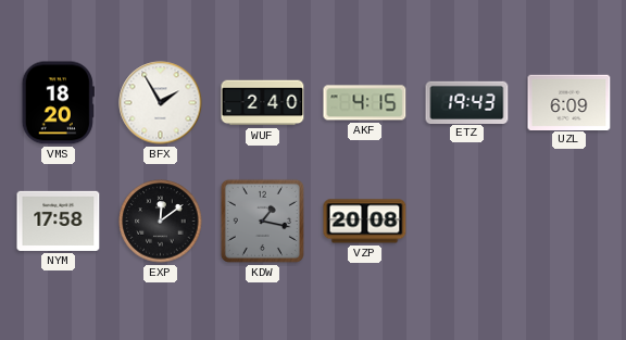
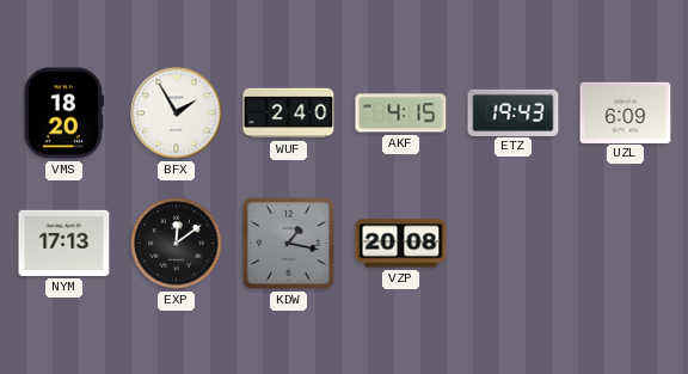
NYM: 17:58 -> 17:13 (64, 243)
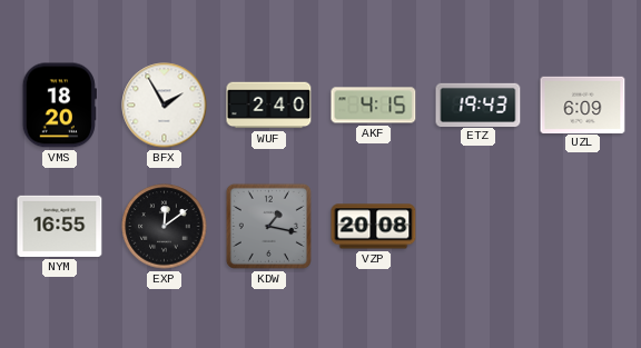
NYM: 17:13 -> 16:55 (60, 226)
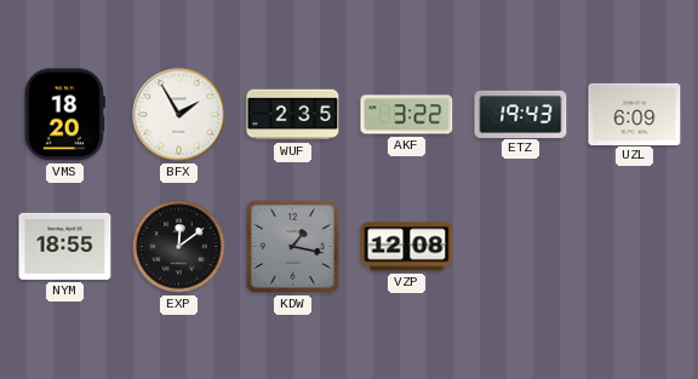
WUF: 2:40 -> 2:35 (293, 115)
AKF: 4:15 -> 3:22 (407, 115)
NYM: 16:55 -> 18:55 (65, 246)
VZP: 20:08 -> 12:08 (407, 247)
